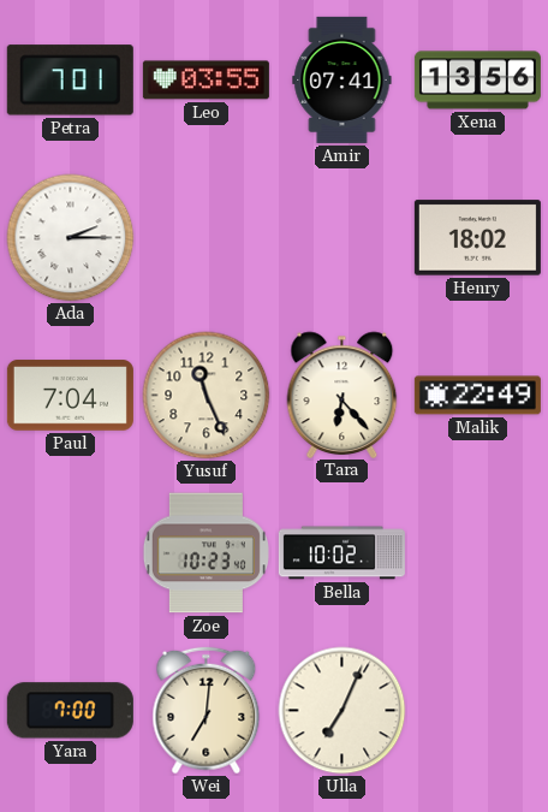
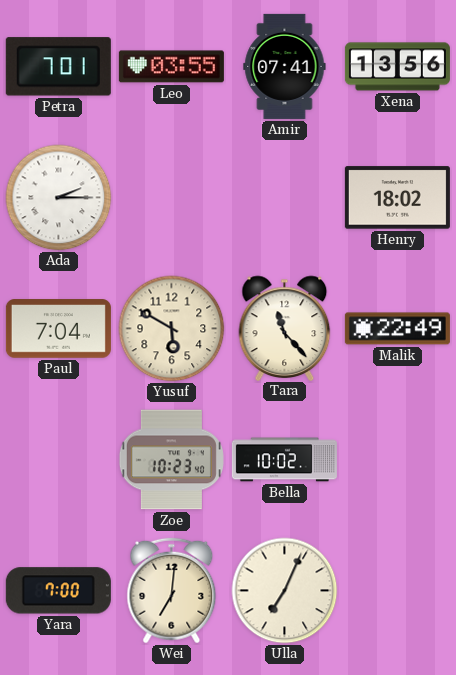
Yusuf: 11:26 -> 5:50 (172, 329)
Tara: 6:23 -> 11:23 (285, 328)
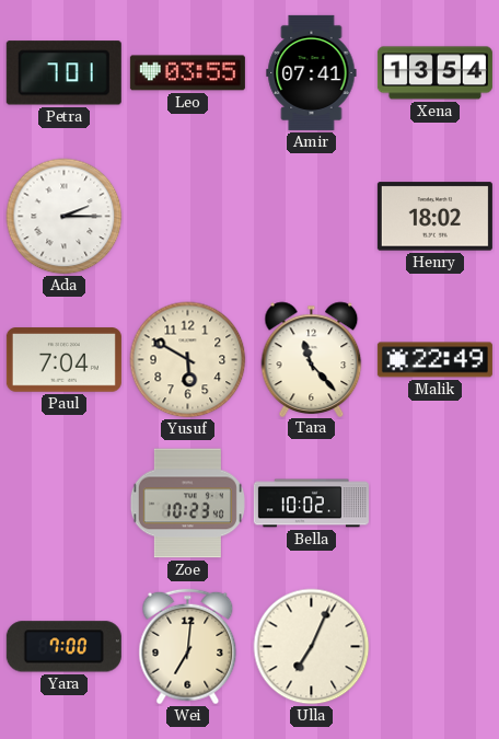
Xena: 13:56 -> 13:54 (434, 73)
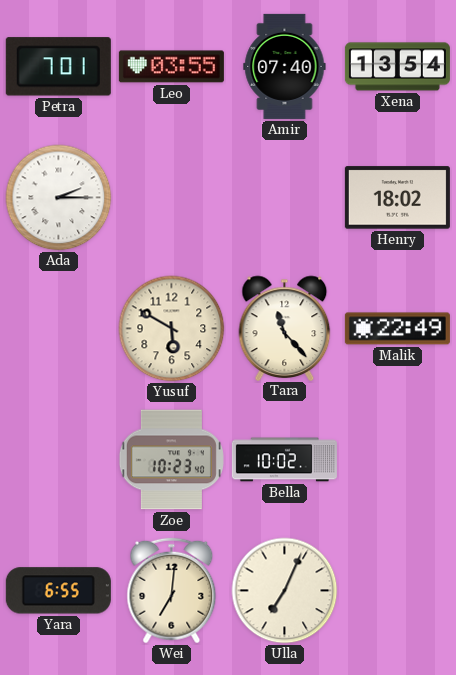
Amir: 07:41 -> 07:40 (285, 66)
Paul: 7:04 -> none (63, 360)
Yara: 7:00 -> 6:55 (58, 591)
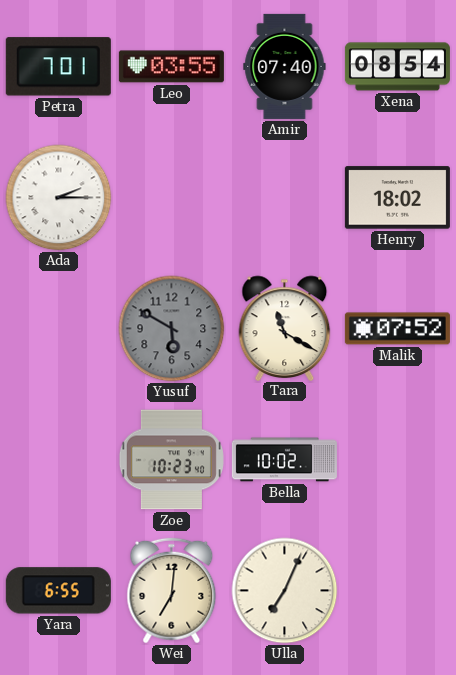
Xena: 13:54 -> 08:54 (397, 67)
Yusuf dial: cream -> grey (172, 329)
Tara: 11:23 -> 11:20 (285, 328)
Malik: 22:49 -> 07:52 (397, 329)
